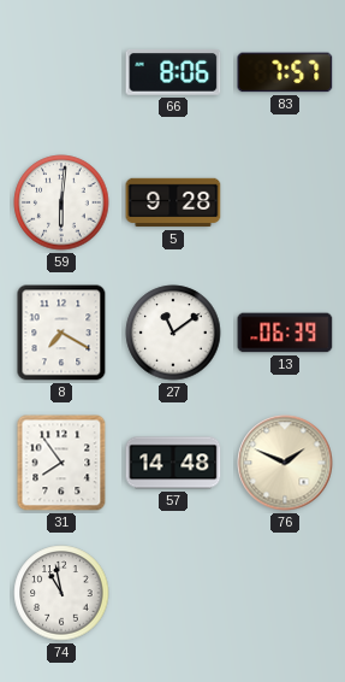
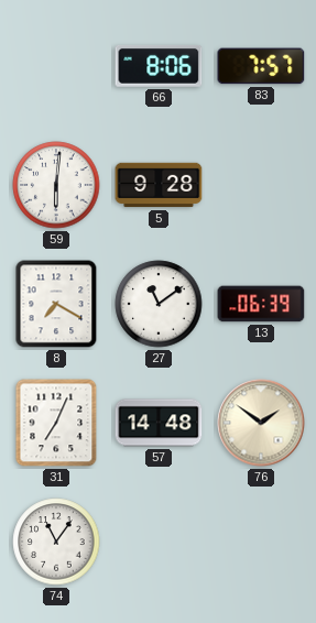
31: 7:54 -> 7:04 (56, 423)
76: 1:49 -> 1:51 (261, 423)
74: 10:58 -> 11:06 (56, 542)
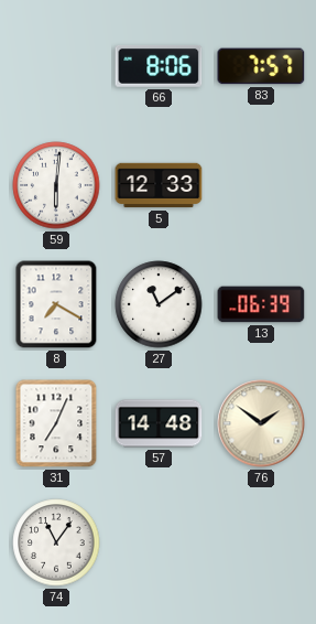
5: 9:28 -> 12:33 (159, 185)
